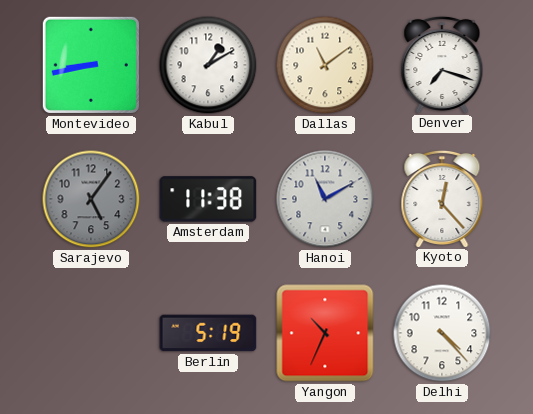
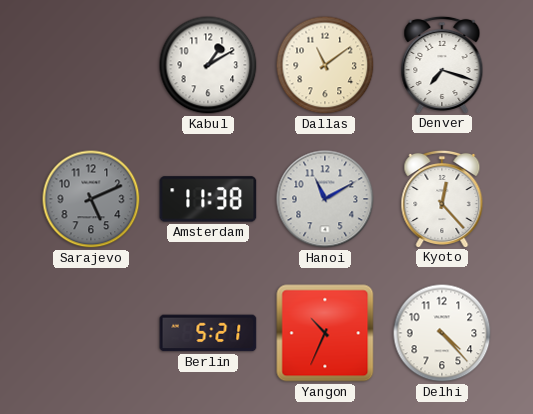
Montevideo: 8:43 -> none (91, 65)
Sarajevo: 5:06 -> 5:11 (91, 199)
Berlin: 5:19 -> 5:21 (208, 333)
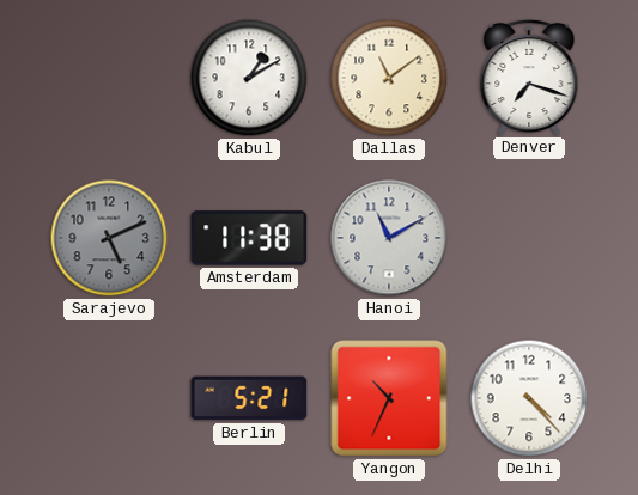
Kyoto: 12:23 -> none (442, 198)
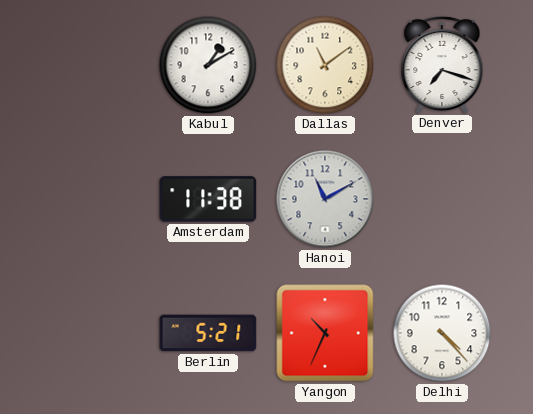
Sarajevo: 5:11 -> none (109, 238)
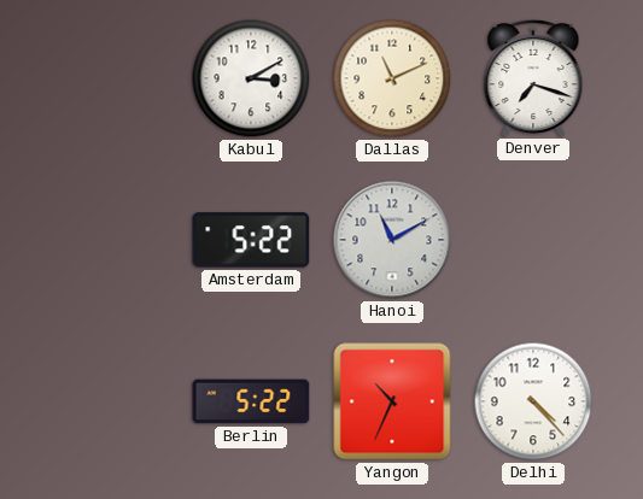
Kabul: 1:10 -> 3:10 (251, 78)
Dallas: 11:09 -> 11:11 (392, 78)
Amsterdam: 11:38 -> 5:22 (251, 240)
Berlin: 5:21 -> 5:22 (251, 401)
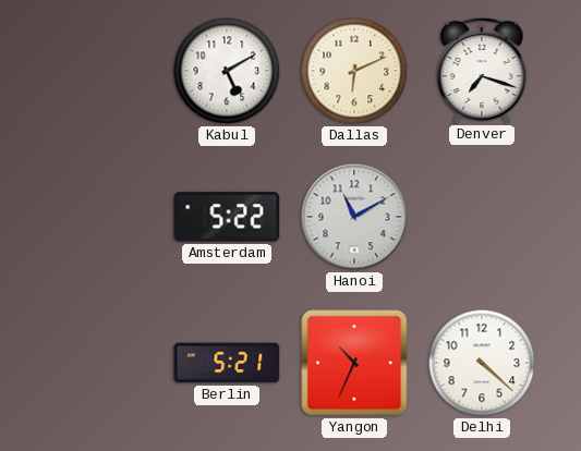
Kabul: 3:10 -> 5:10 (227, 71)
Dallas: 11:11 -> 6:11 (354, 71)
Berlin: 5:22 -> 5:21 (227, 363)
Delhi: 4:23 -> 4:22 (482, 363)
